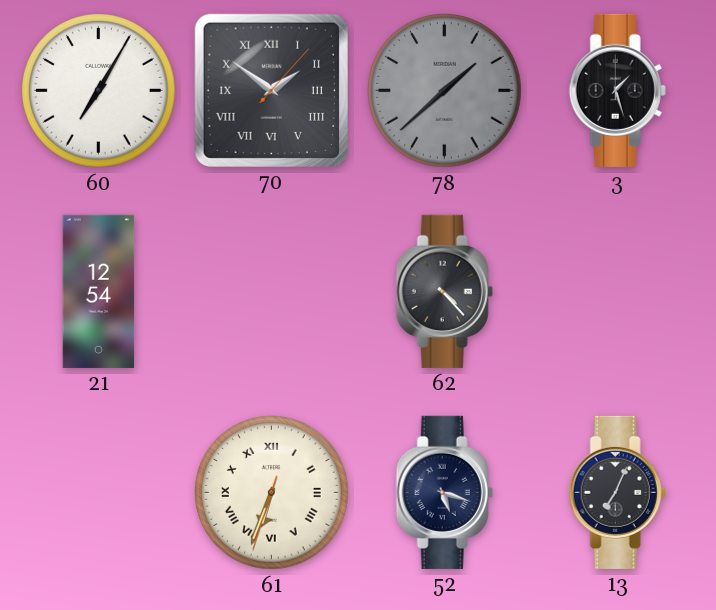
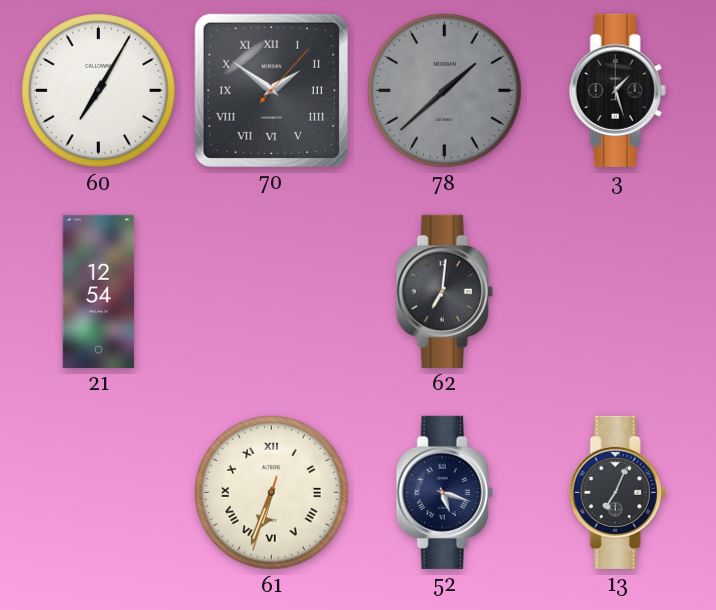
62: 4:23 -> 7:01 (444, 291)
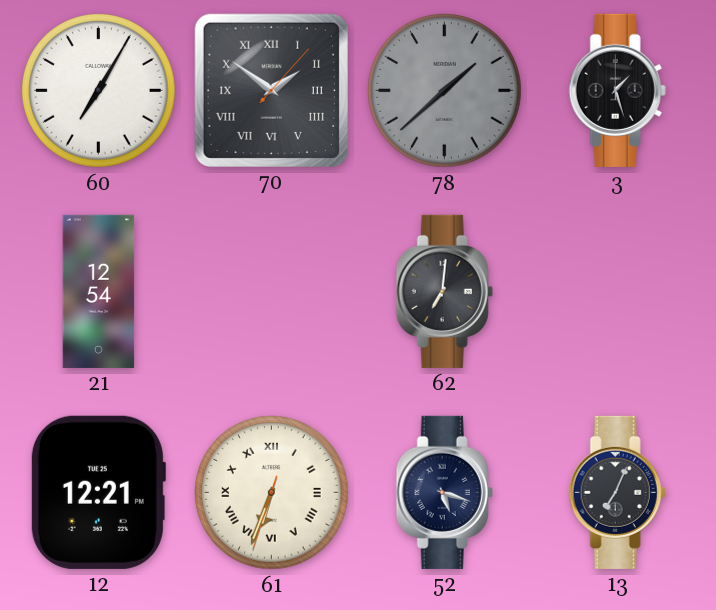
12: none -> 12:21 (98, 492)
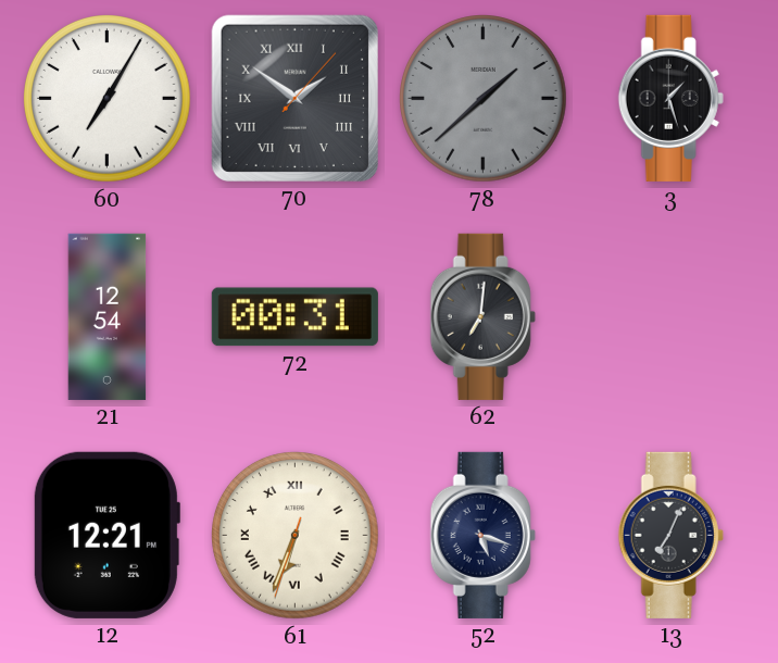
72: none -> 00:31 (294, 317)
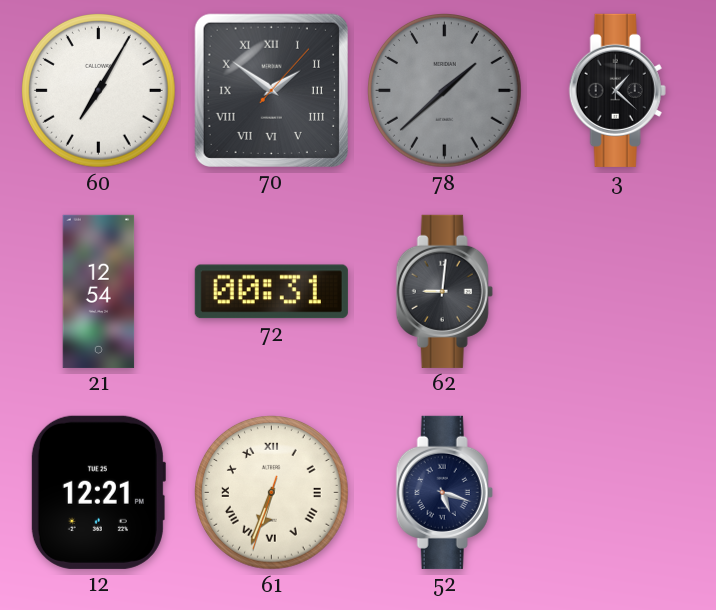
3: 1:27 -> 1:22 (617, 90)
62: 7:01 -> 9:01 (444, 291)
13: 7:04 -> none (670, 535)
